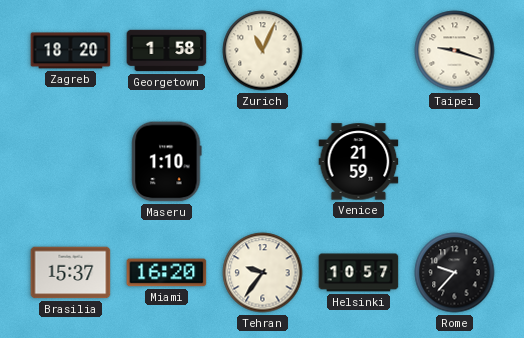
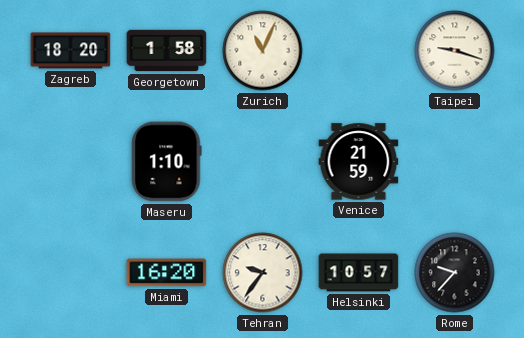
Brasilia: 15:37 -> none (71, 273)
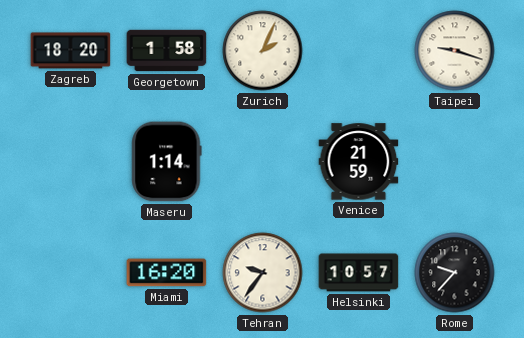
Zurich: 11:04 -> 2:04 (263, 51)
Maseru: 1:10 -> 1:14 (167, 162)
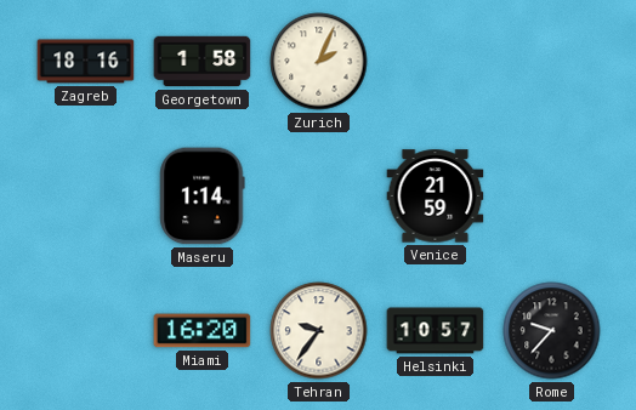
Zagreb: 18:20 -> 18:16 (86, 62)
Taipei: 9:18 -> none (455, 51)
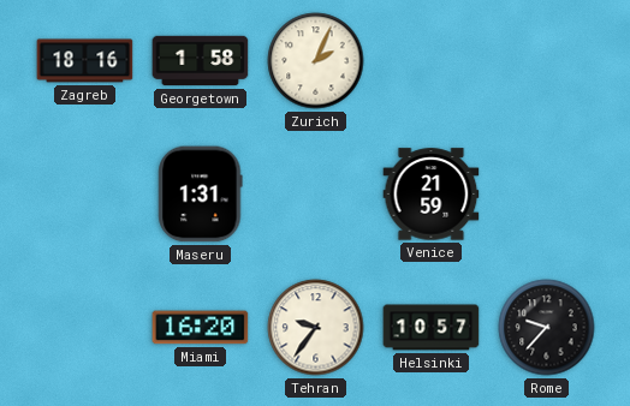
Maseru: 1:14 -> 1:31 (201, 195)
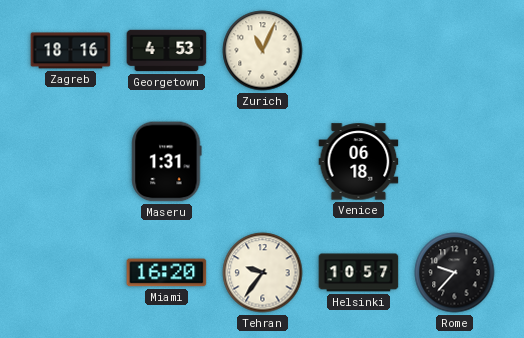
Georgetown: 1:58 -> 4:53 (167, 51)
Zurich: 2:04 -> 11:04 (263, 51)
Venice: 21:59 -> 06:18 (359, 162)
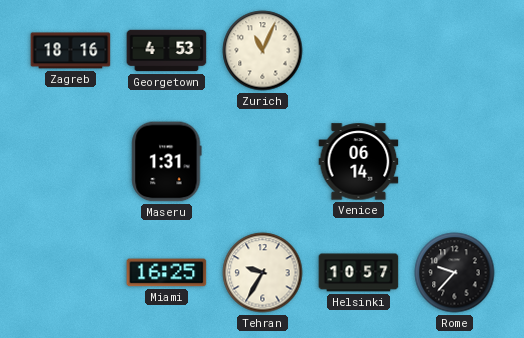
Venice: 06:18 -> 06:14 (359, 162)
Miami: 16:20 -> 16:25 (167, 273)
Tehran: 9:36 -> 9:35 (263, 273)
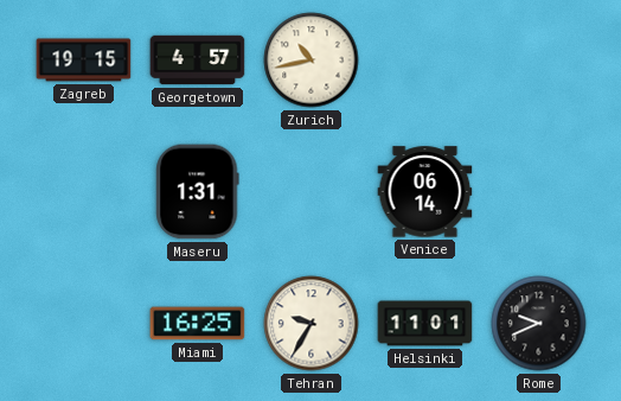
Zagreb: 18:16 -> 19:15 (84, 61)
Georgetown: 4:53 -> 4:57 (198, 61)
Zurich: 11:04 -> 10:43 (312, 61)
Helsinki: 10:57 -> 11:01 (425, 324)
Rome: 9:37 -> 9:41 (539, 324)
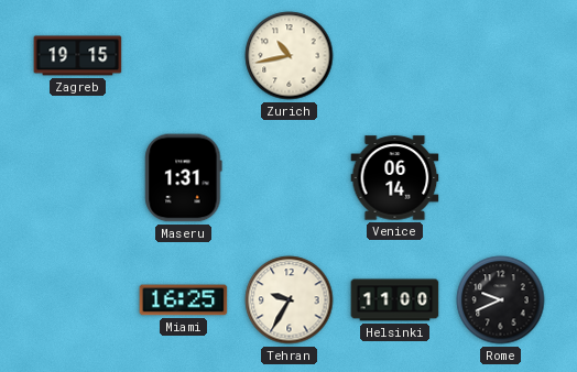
Georgetown: 4:57 -> none (198, 61)
Helsinki: 11:01 -> 11:00 (395, 300)
